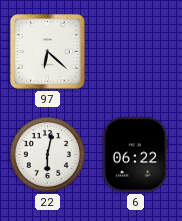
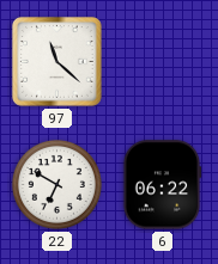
97: 6:22 -> 11:22 (57, 62)
22: 6:02 -> 6:50 (56, 184)
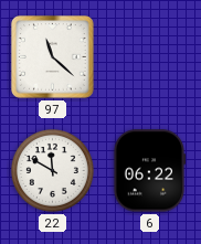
22: 6:50 -> 11:50 (52, 170)
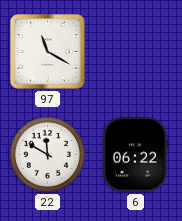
97: 11:22 -> 11:20 (48, 52)
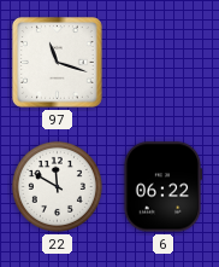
97: 11:20 -> 11:18 (58, 63)
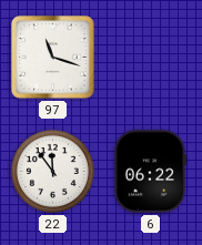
22: 11:50 -> 11:54 (52, 171)
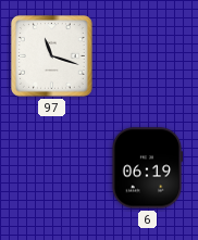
22: 11:54 -> none (52, 171)
6: 06:22 -> 06:19 (147, 168)
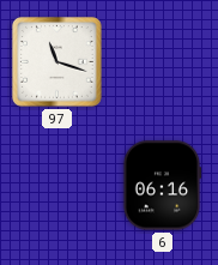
6: 06:19 -> 06:16 (162, 186)
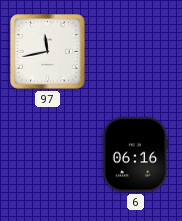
97: 11:18 -> 11:43 (48, 52)
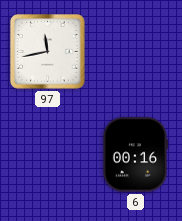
6: 06:16 -> 00:16 (135, 155)
